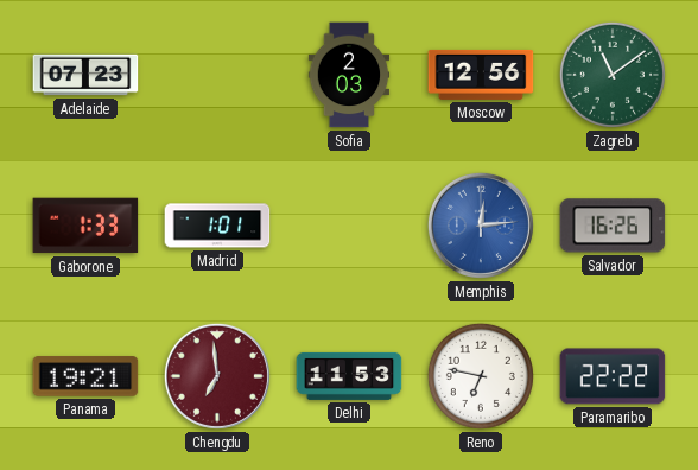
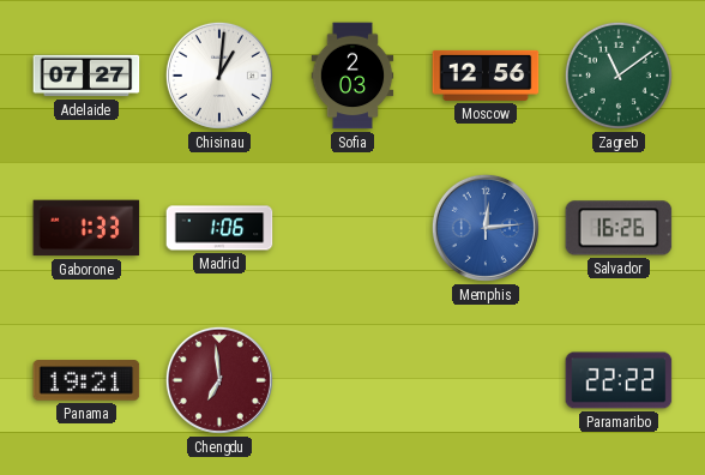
Adelaide: 07:23 -> 07:27 (86, 76)
Chisinau: none -> 1:01 (219, 76)
Madrid: 1:01 -> 1:06 (219, 228)
Delhi: 11:53 -> none (349, 376)
Reno: 6:47 -> none (481, 376)
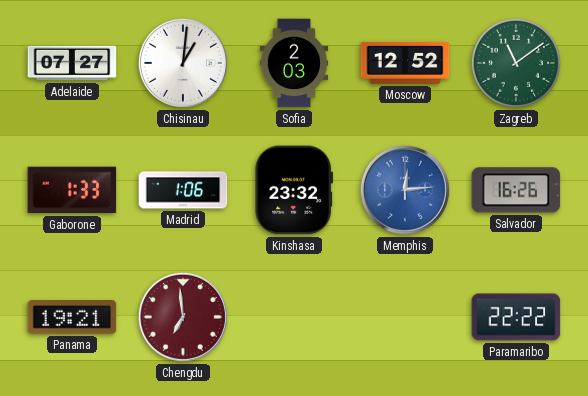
Moscow: 12:56 -> 12:52 (405, 63)
Kinshasa: none -> 23:32 (294, 190)
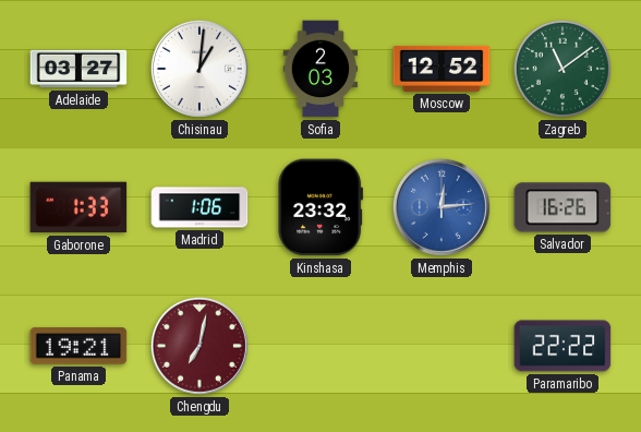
Adelaide: 07:27 -> 03:27 (78, 69)
Chengdu: 6:59 -> 7:02 (199, 346)
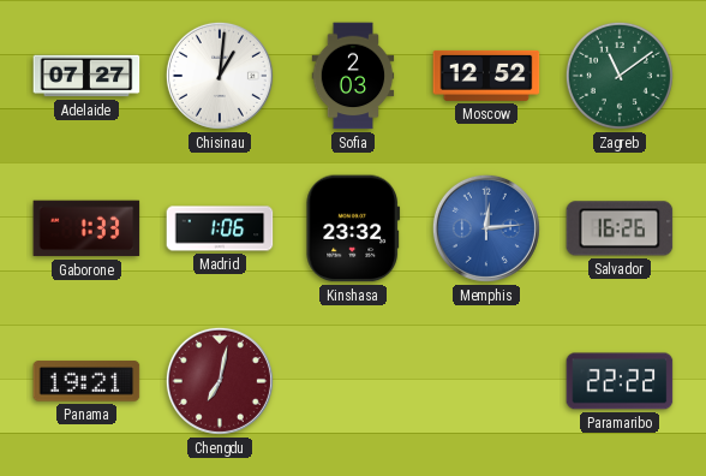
Adelaide: 03:27 -> 07:27 (86, 76)
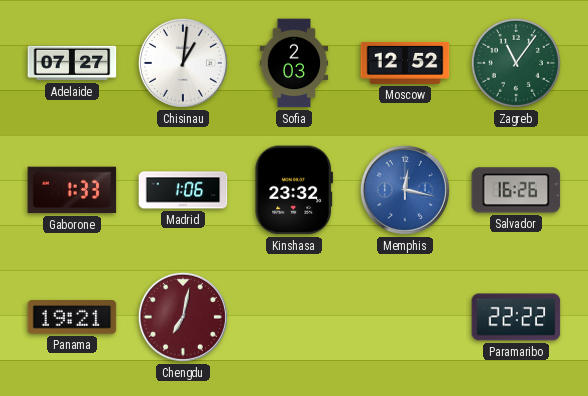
Zagreb: 11:09 -> 11:06 (516, 63)
Memphis: 12:14 -> 12:17 (405, 190)
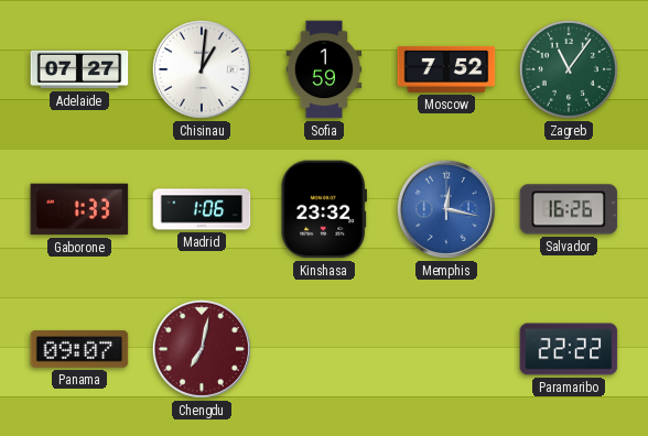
Sofia: 2:03 -> 1:59 (324, 69)
Moscow: 12:52 -> 7:52 (446, 69)
Panama: 19:21 -> 09:07 (79, 349)
